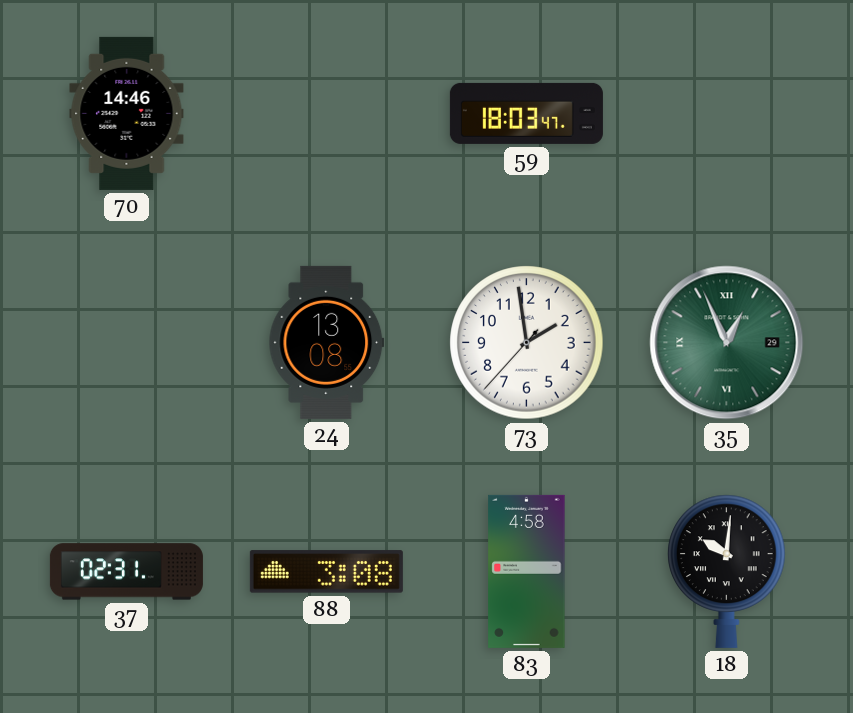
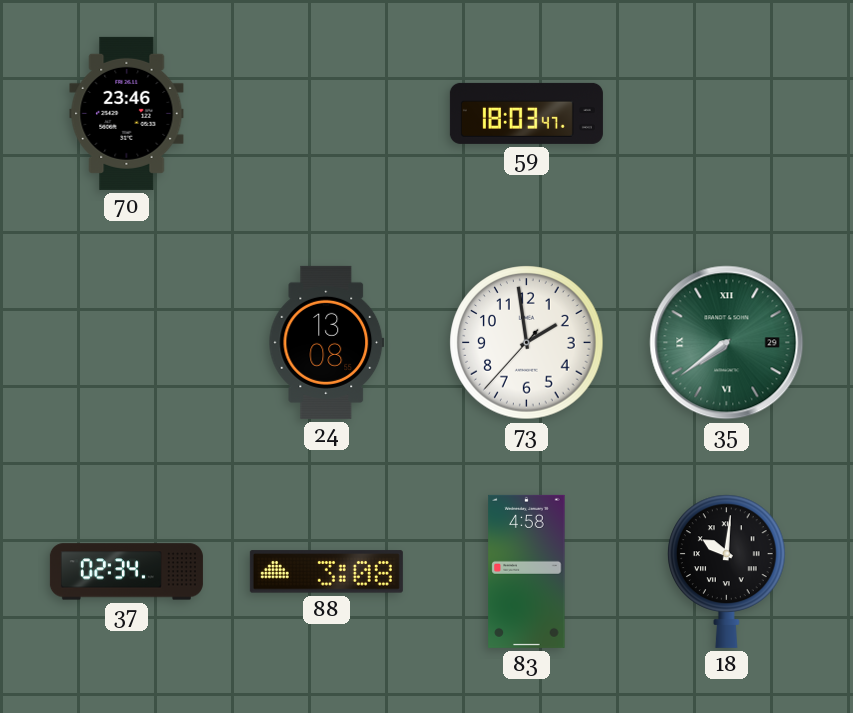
70: 14:46 -> 23:46 (127, 113)
35: 12:56 -> 7:39 (727, 343)
37: 02:31 -> 02:34 (126, 572)
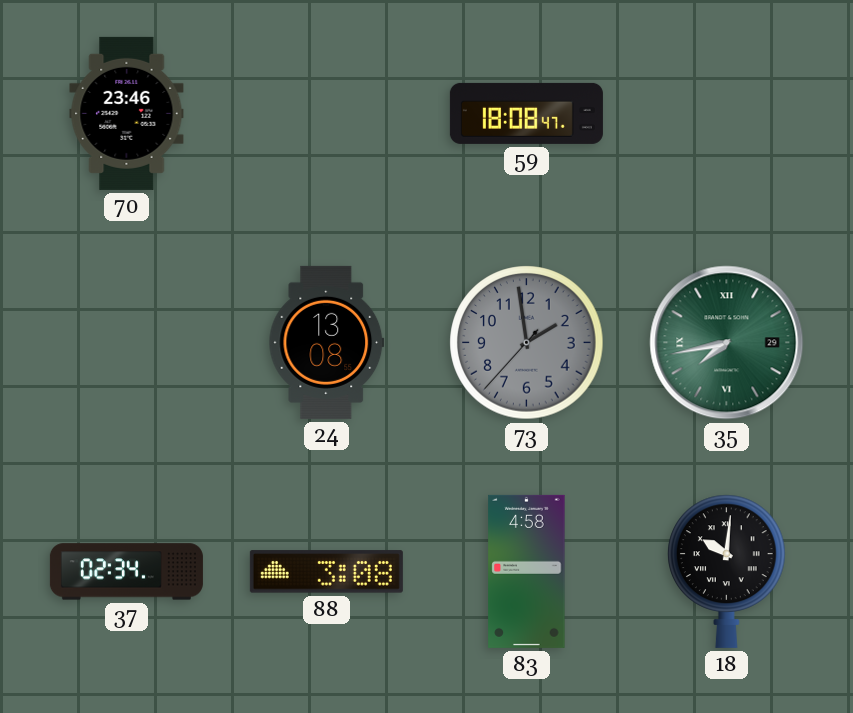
59: 18:03 -> 18:08 (526, 113)
73 dial: white -> grey (527, 343)
35: 7:39 -> 7:43 (727, 343)
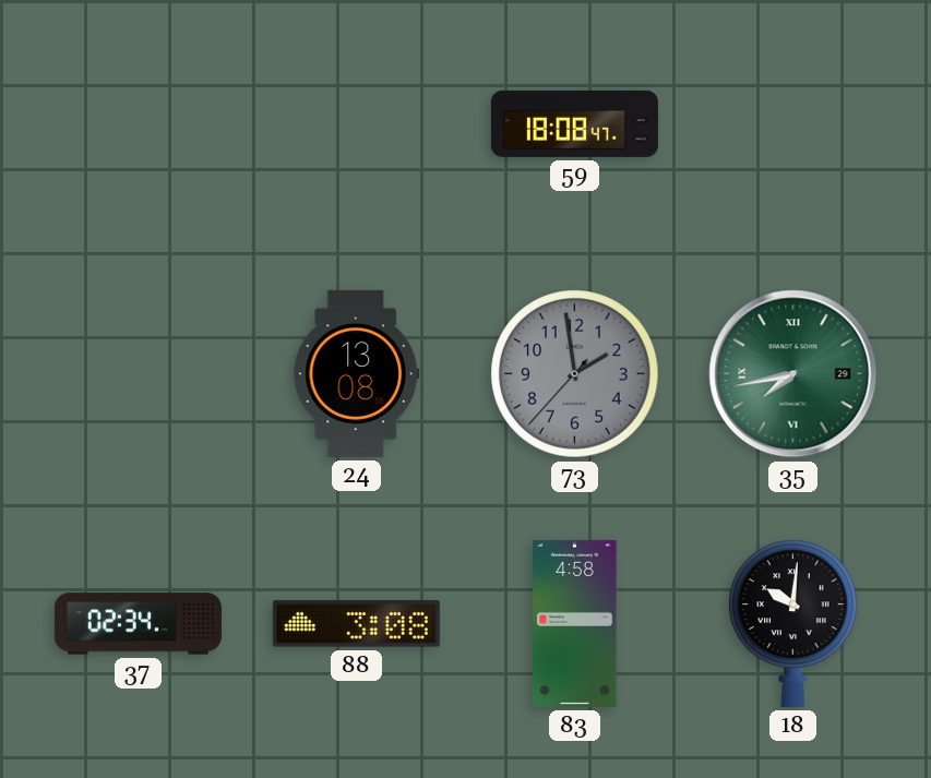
70: 23:46 -> none (127, 113)
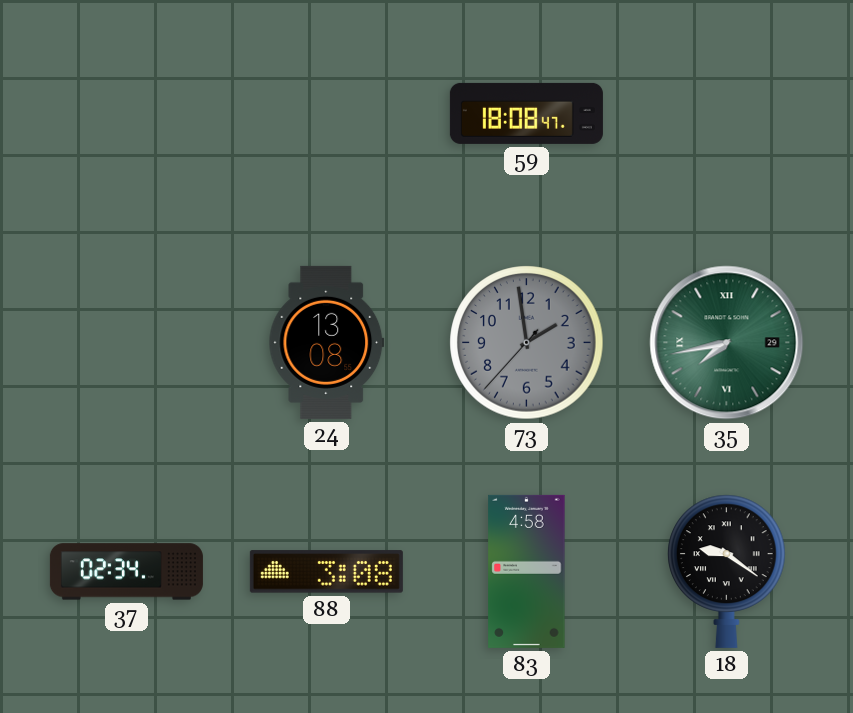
18: 10:01 -> 9:21 (727, 571)
